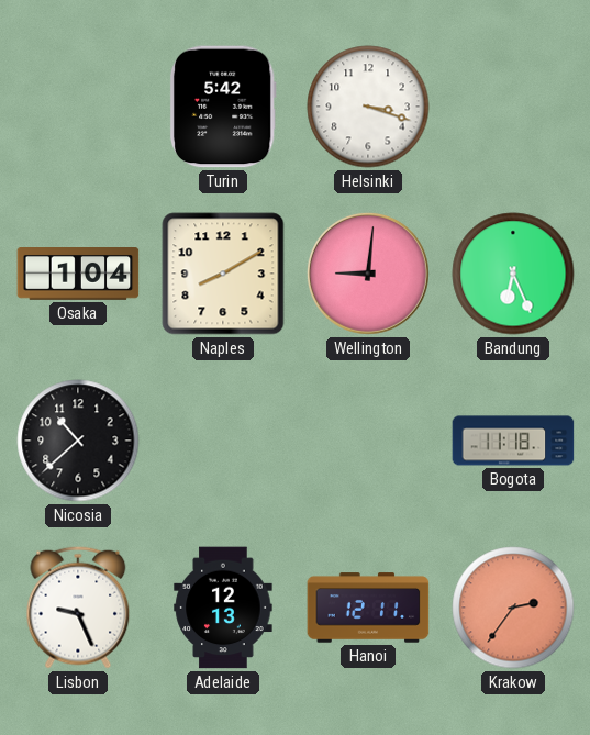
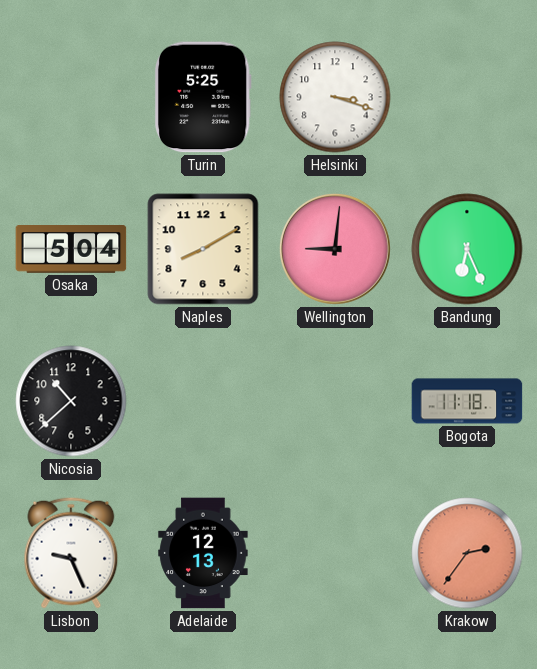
Turin: 5:42 -> 5:25 (203, 97)
Osaka: 1:04 -> 5:04 (71, 250)
Hanoi: 12:11 -> none (368, 608)
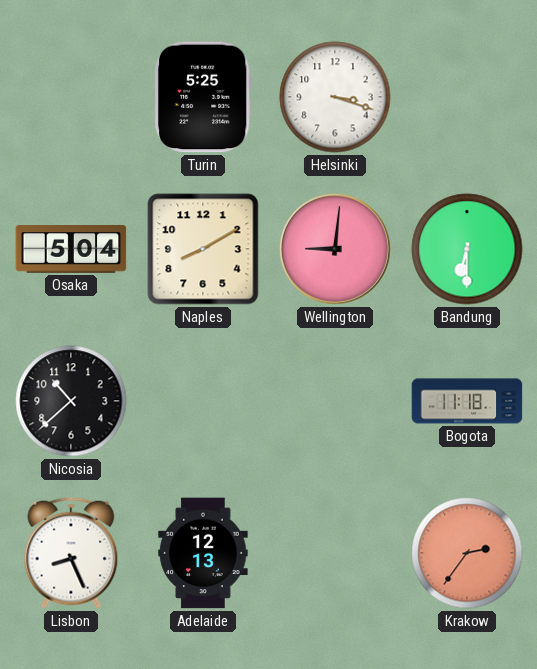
Bandung: 6:26 -> 6:30 (467, 249)
Lisbon: 9:26 -> 8:26 (71, 553)
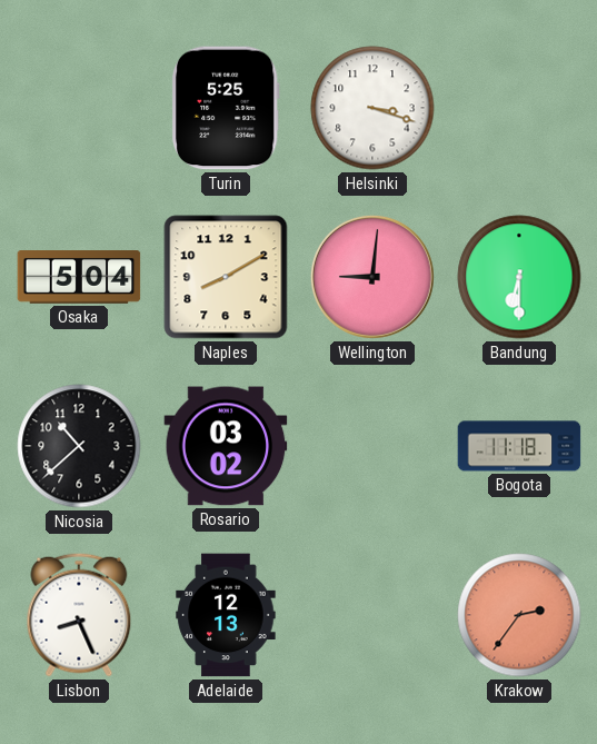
Rosario: none -> 03:02 (226, 446)
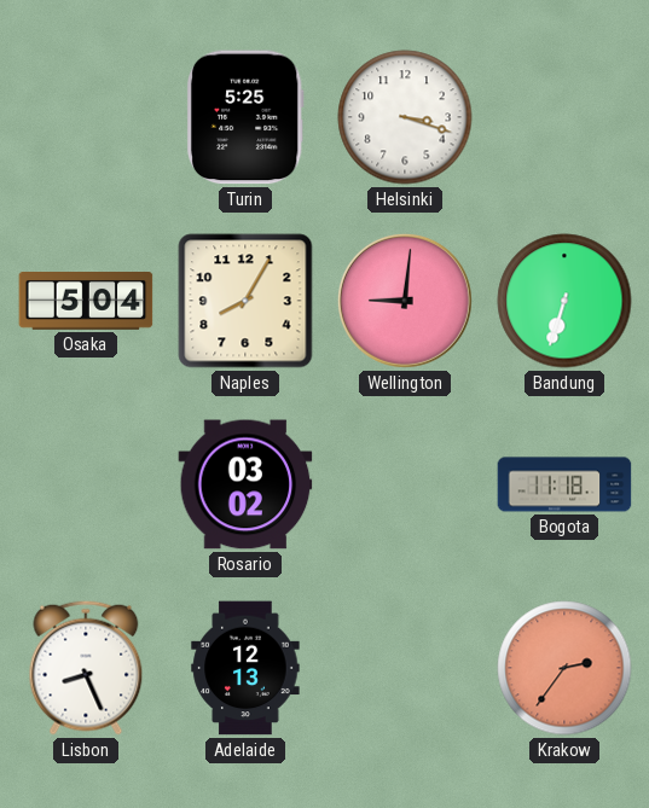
Naples: 8:10 -> 8:05 (245, 301)
Bandung: 6:30 -> 6:33 (564, 301)
Nicosia: 10:38 -> none (79, 446)
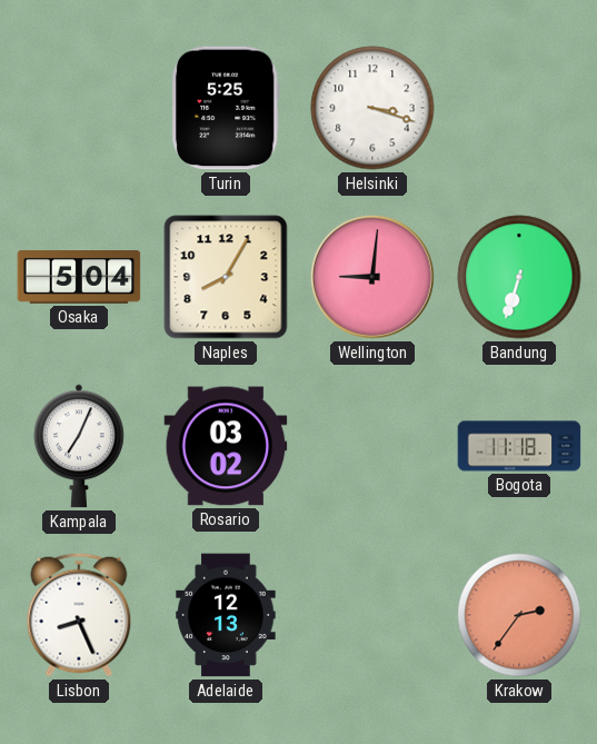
Kampala: none -> 7:04 (79, 446)
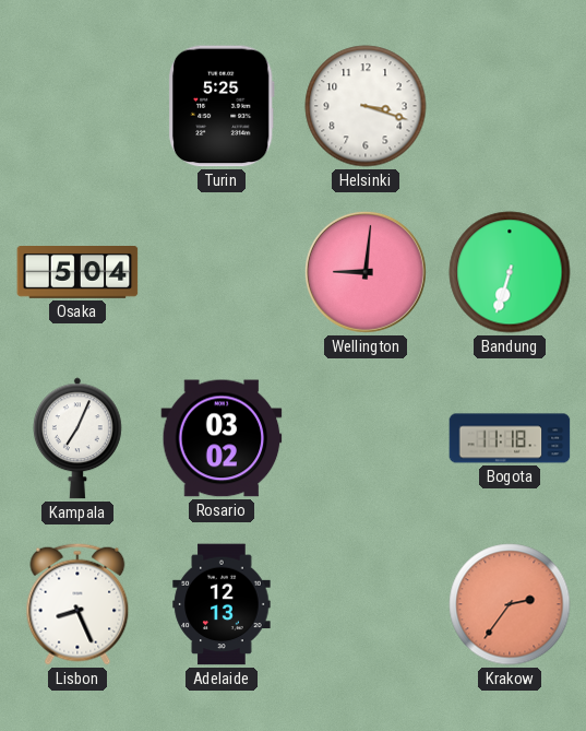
Naples: 8:05 -> none (226, 277)
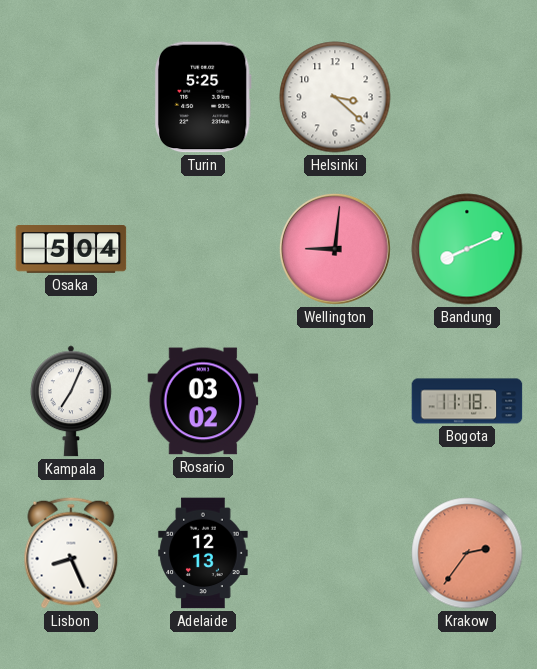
Helsinki: 3:18 -> 3:22 (335, 97)
Bandung: 6:33 -> 8:11 (467, 249)
